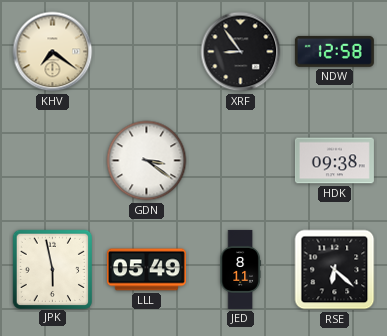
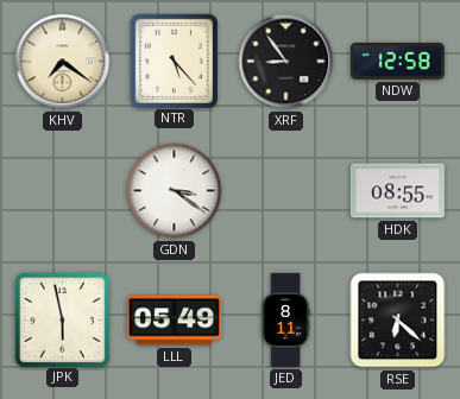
NTR: none -> 5:23 (174, 61)
HDK: 09:38 -> 08:55 (397, 191)
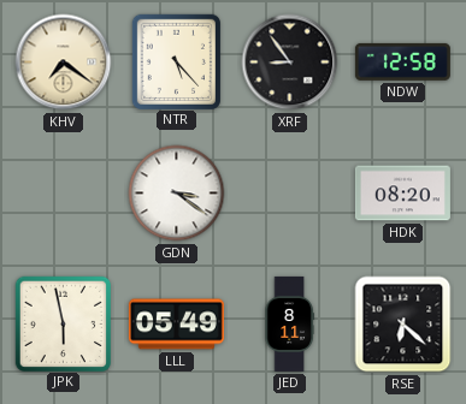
HDK: 08:55 -> 08:20 (402, 194)
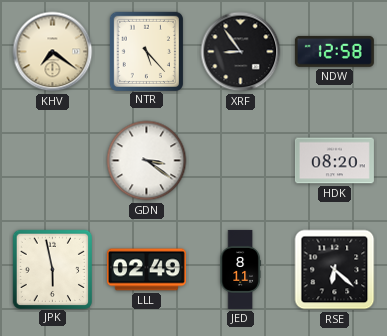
LLL: 05:49 -> 02:49 (146, 270)
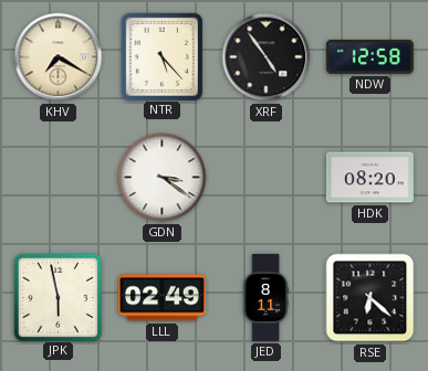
KHV: 7:21 -> 7:20 (59, 57)
XRF: 8:54 -> 4:54 (267, 57)
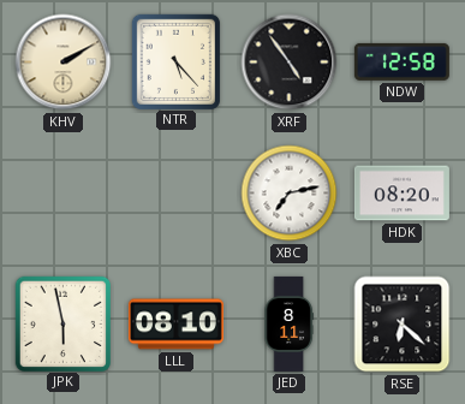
KHV: 7:20 -> 2:10 (64, 63)
GDN: 3:21 -> none (163, 178)
XBC: none -> 7:13 (290, 194)
LLL: 02:49 -> 08:10 (175, 325)
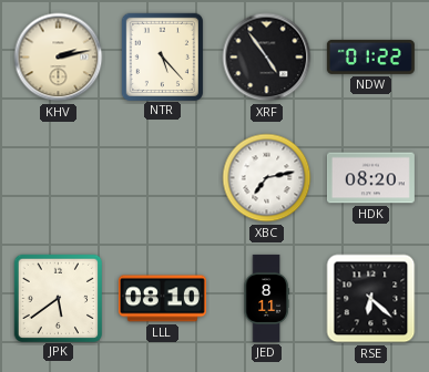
KHV: 2:10 -> 2:13 (59, 58)
NDW: 12:58 -> 01:22 (370, 56)
JPK: 5:58 -> 5:39 (58, 298)
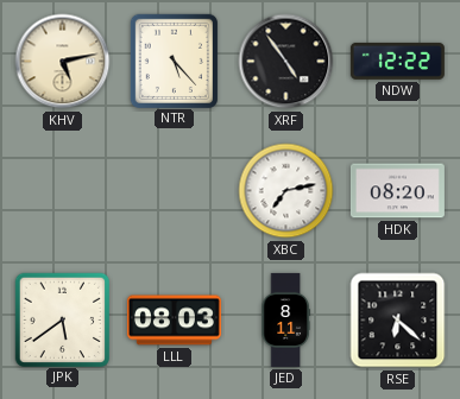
KHV: 2:13 -> 5:13 (63, 62)
NDW: 01:22 -> 12:22 (397, 61)
LLL: 08:10 -> 08:03 (174, 321)
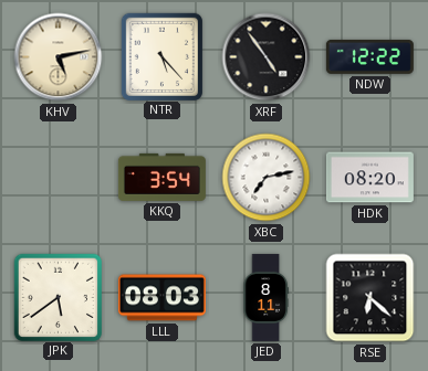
KKQ: none -> 3:54 (161, 177)
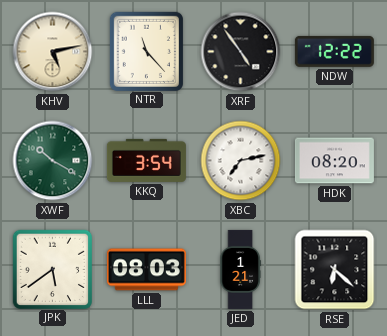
NTR: 5:23 -> 11:23 (146, 51)
XWF: none -> 10:20 (53, 161)
JED: 8:11 -> 1:21 (240, 269)
